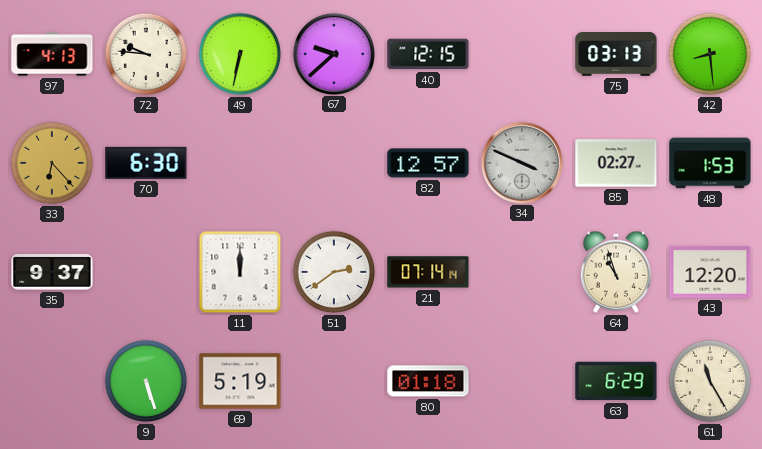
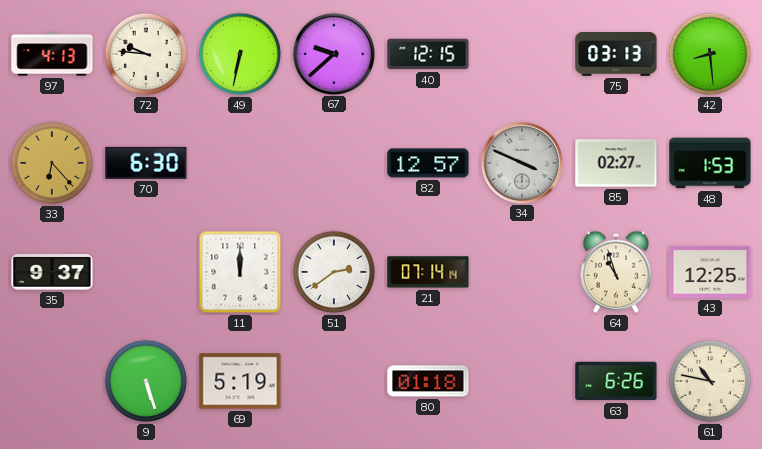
43: 12:20 -> 12:25 (710, 272)
63: 6:29 -> 6:26 (616, 381)
61: 11:25 -> 10:47 (710, 381)
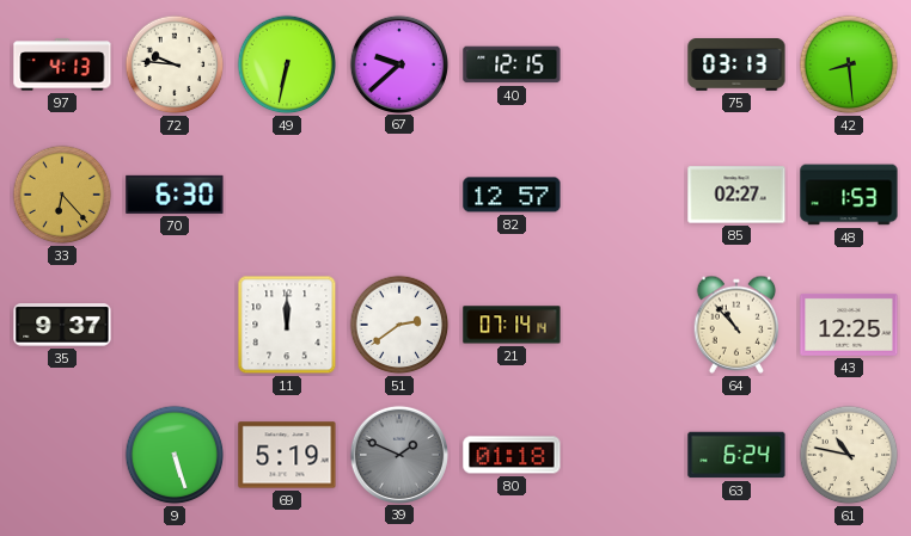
34: 3:49 -> none (521, 162)
64: 10:57 -> 10:53 (736, 325)
39: none -> 1:49 (398, 454)
63: 6:26 -> 6:24 (736, 455)
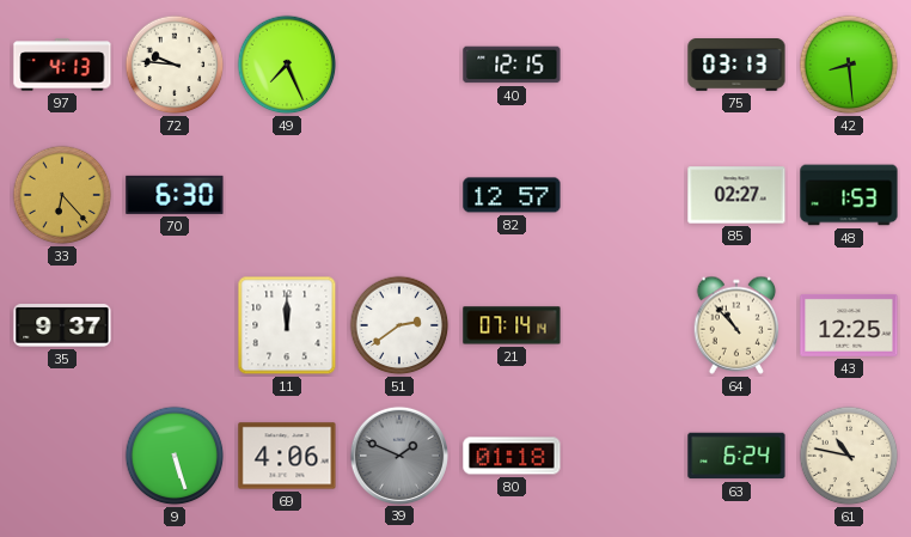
49: 6:32 -> 7:26 (287, 65)
67: 9:38 -> none (398, 63)
69: 5:19 -> 4:06 (287, 456)
